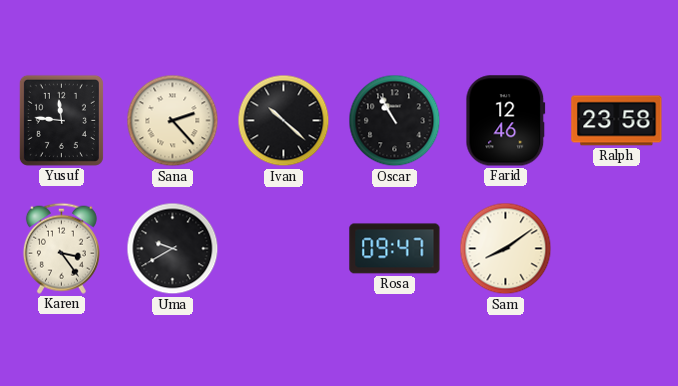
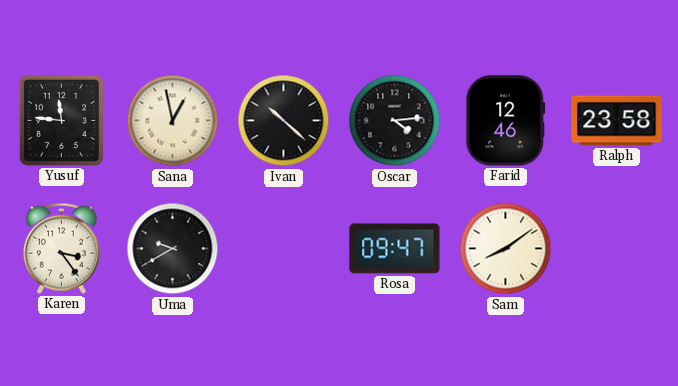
Sana: 2:23 -> 12:58 (173, 121)
Oscar: 10:55 -> 4:14 (395, 121)
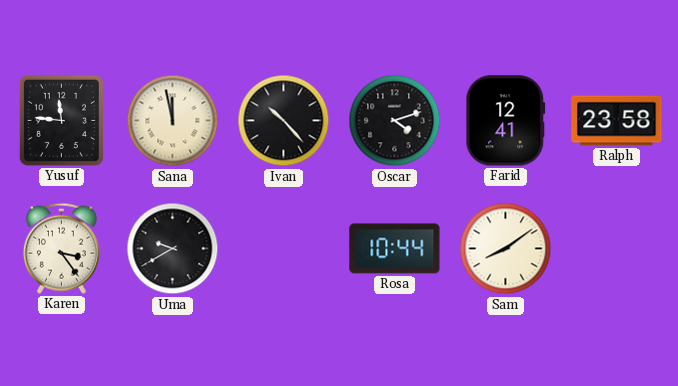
Sana: 12:58 -> 11:58 (173, 121)
Ivan: 10:22 -> 10:23 (284, 121)
Oscar: 4:14 -> 4:12 (395, 121)
Farid: 12:46 -> 12:41 (506, 121)
Rosa: 09:47 -> 10:44 (395, 249)
